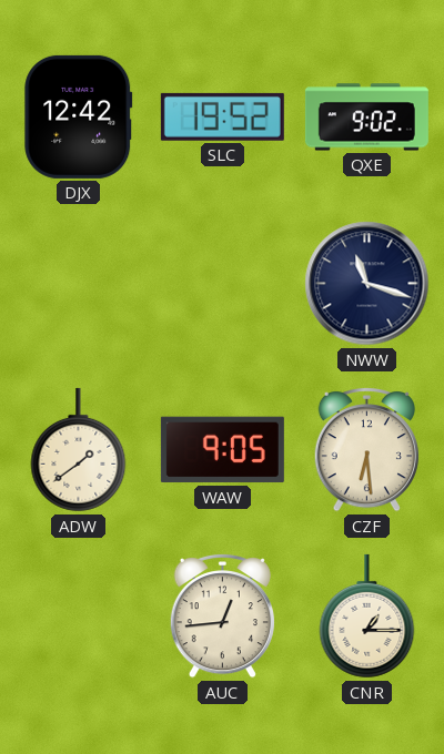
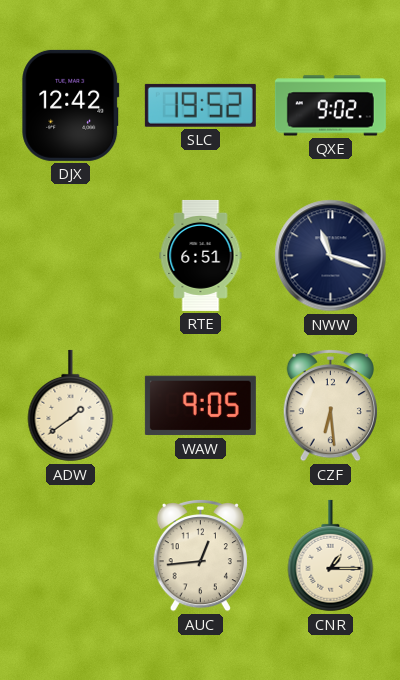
RTE: none -> 6:51 (201, 255)
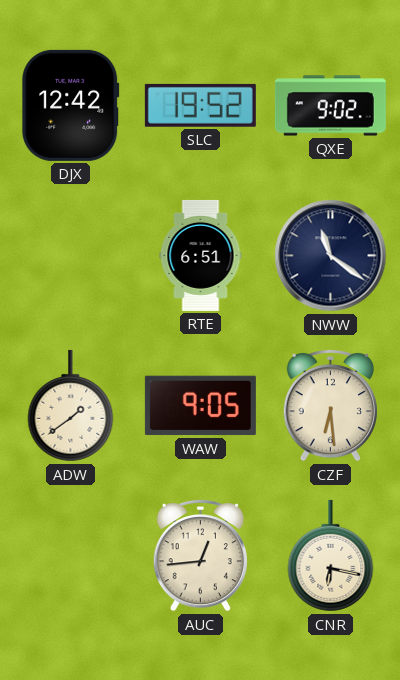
NWW: 11:18 -> 11:21 (331, 256)
CNR: 1:15 -> 6:17 (331, 556)
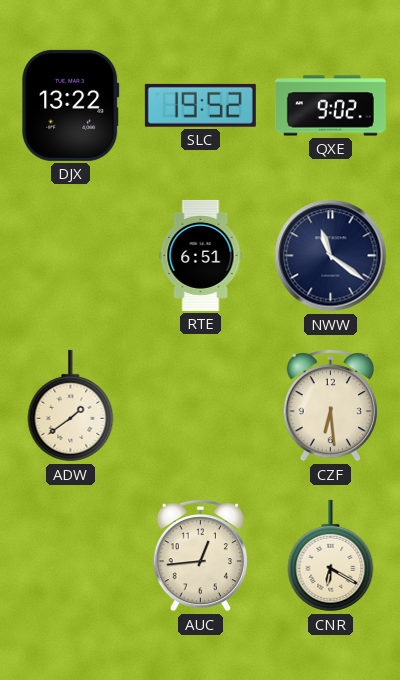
DJX: 12:42 -> 13:22 (71, 105)
WAW: 9:05 -> none (200, 406)
CNR: 6:17 -> 6:20 (331, 556)
